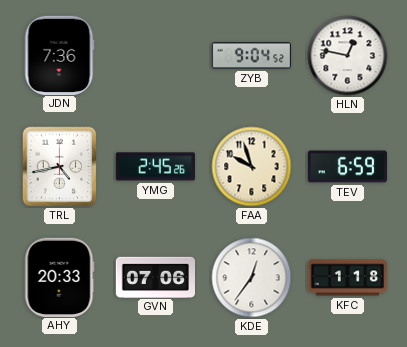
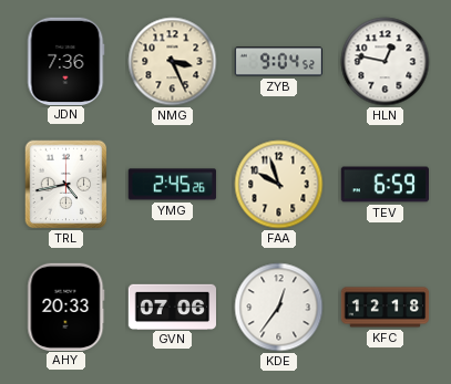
NMG: none -> 3:26 (173, 62)
KFC: 1:18 -> 12:18 (386, 308)
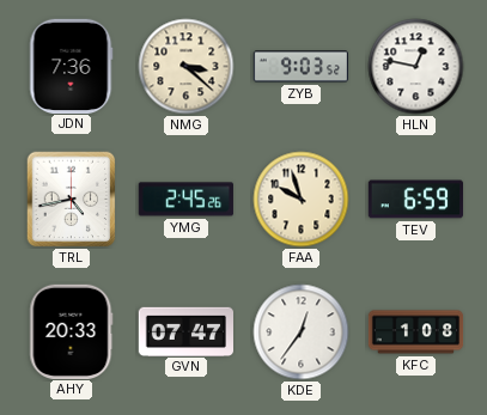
NMG: 3:26 -> 3:22 (187, 67)
ZYB: 9:04 -> 9:03 (300, 67)
GVN: 07:06 -> 07:47 (185, 331)
KFC: 12:18 -> 1:08 (416, 332)
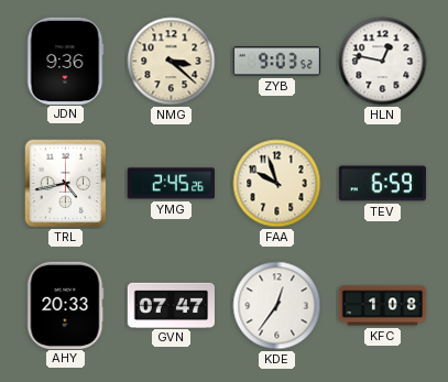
JDN: 7:36 -> 9:36 (66, 61)
